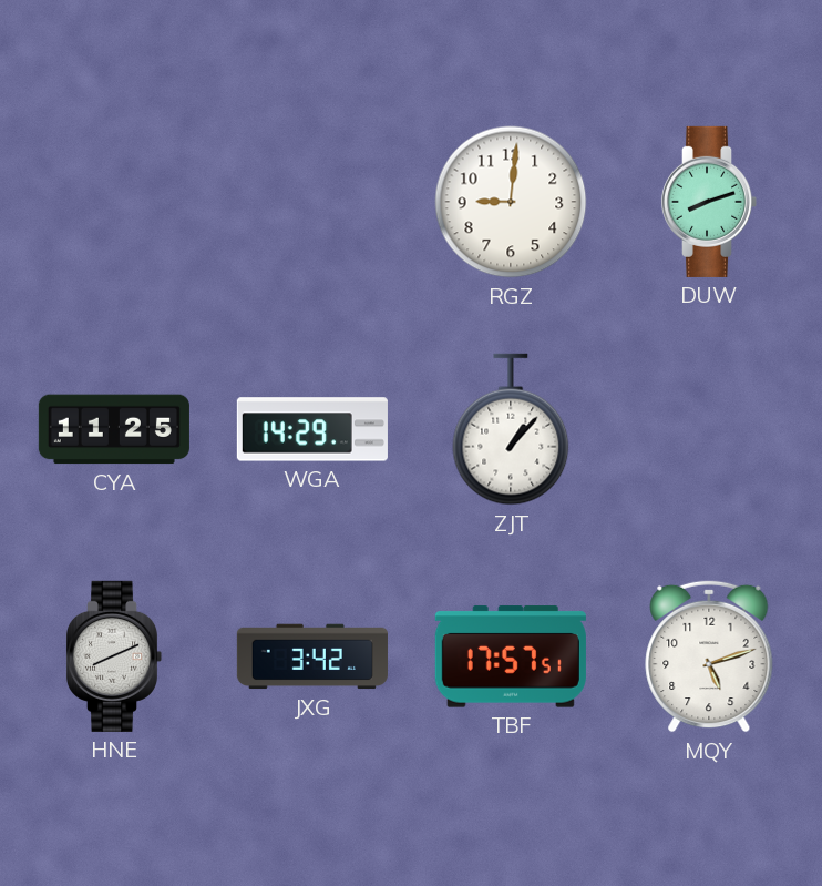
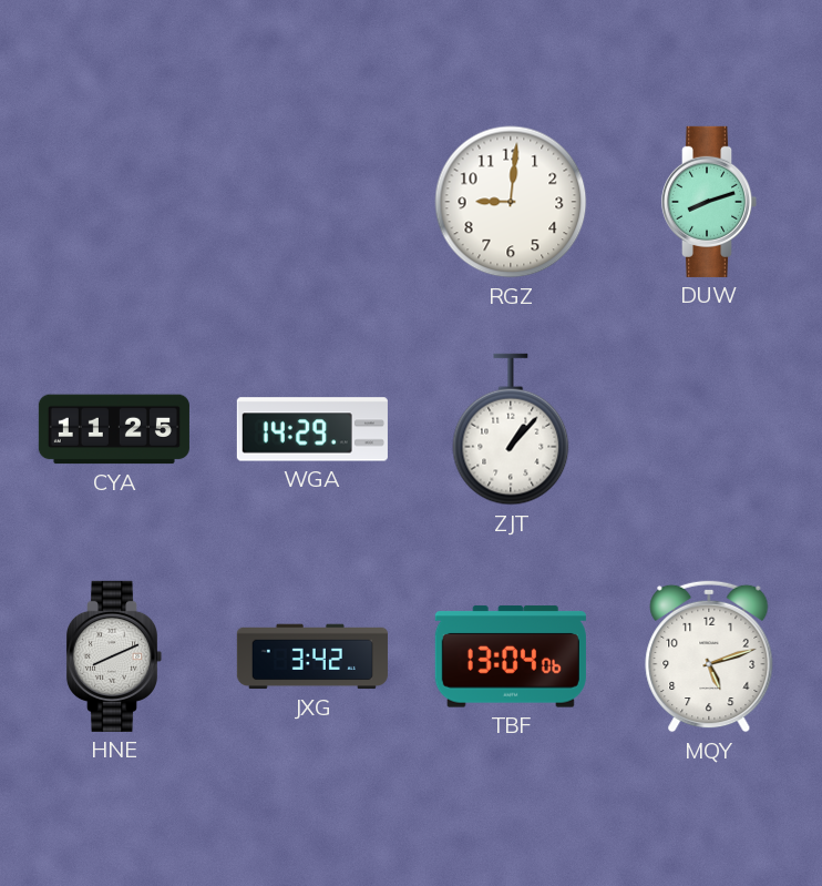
TBF: 17:57 -> 13:04 (511, 656)
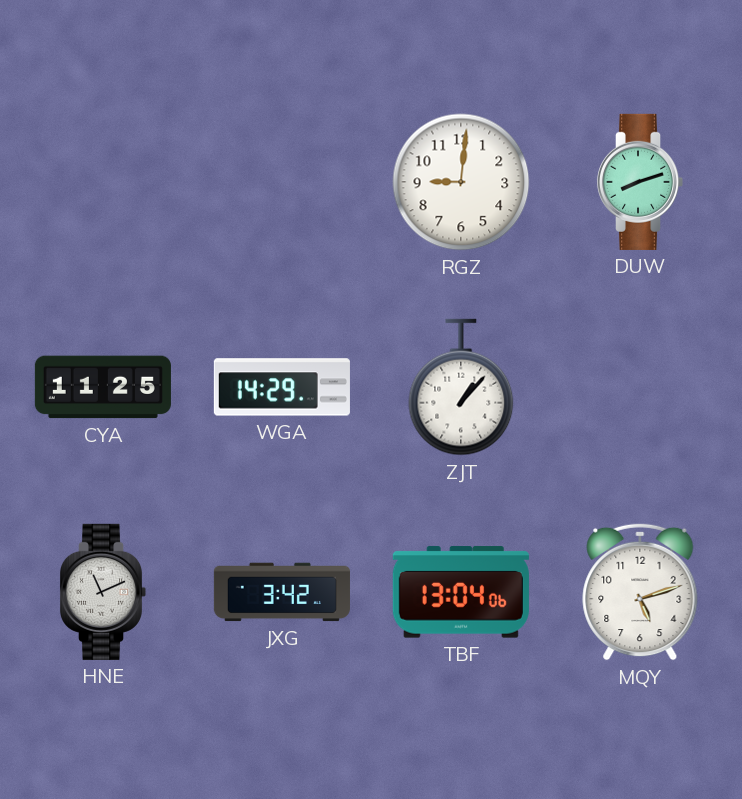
HNE: 8:11 -> 11:11 (103, 592)
